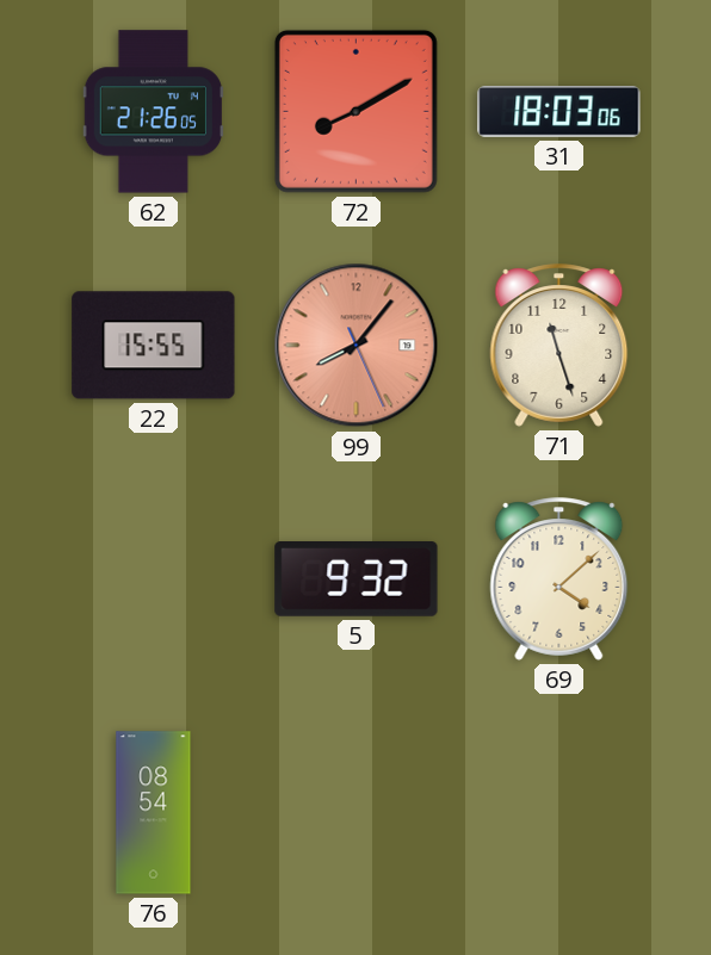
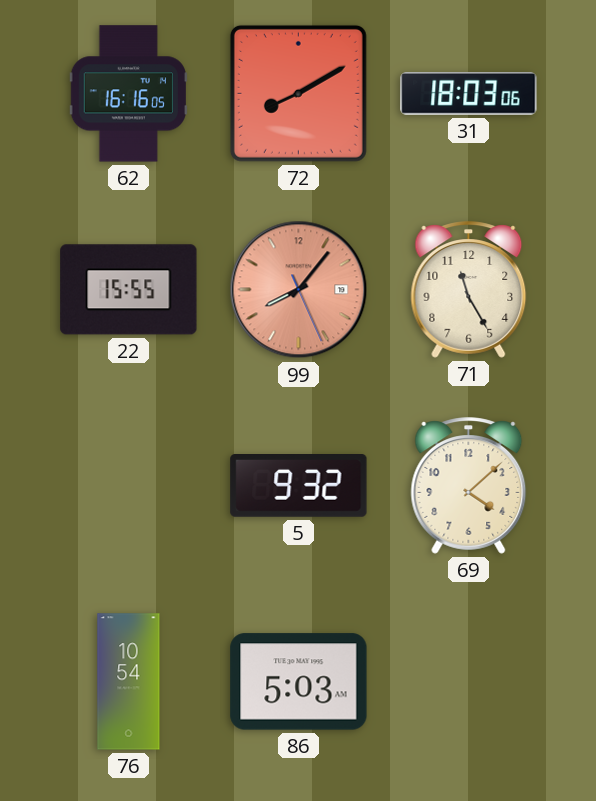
62: 21:26 -> 16:16 (128, 94)
71: 11:27 -> 11:25 (469, 290)
76: 08:54 -> 10:54 (129, 682)
86: none -> 5:03 (299, 682)
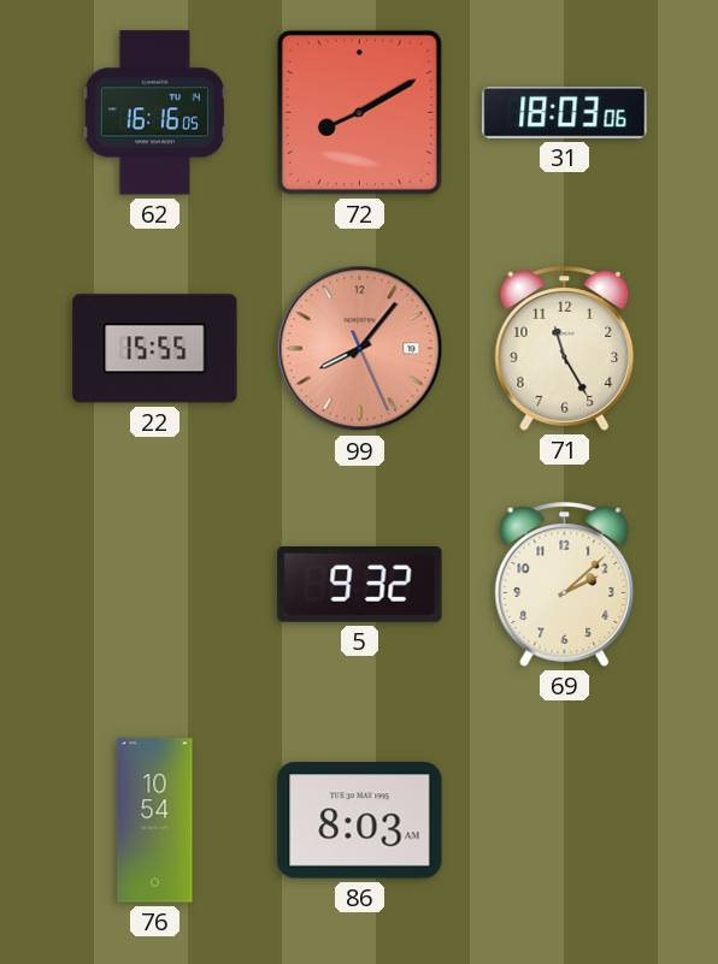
69: 4:08 -> 2:08 (565, 585)
86: 5:03 -> 8:03 (360, 821)
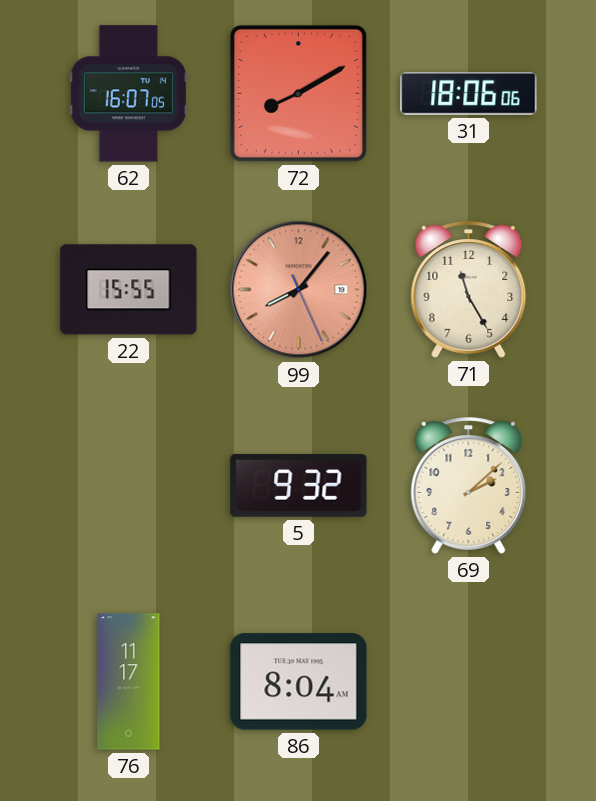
62: 16:16 -> 16:07 (128, 94)
31: 18:03 -> 18:06 (469, 94)
76: 10:54 -> 11:17 (129, 682)
86: 8:03 -> 8:04 (299, 682)
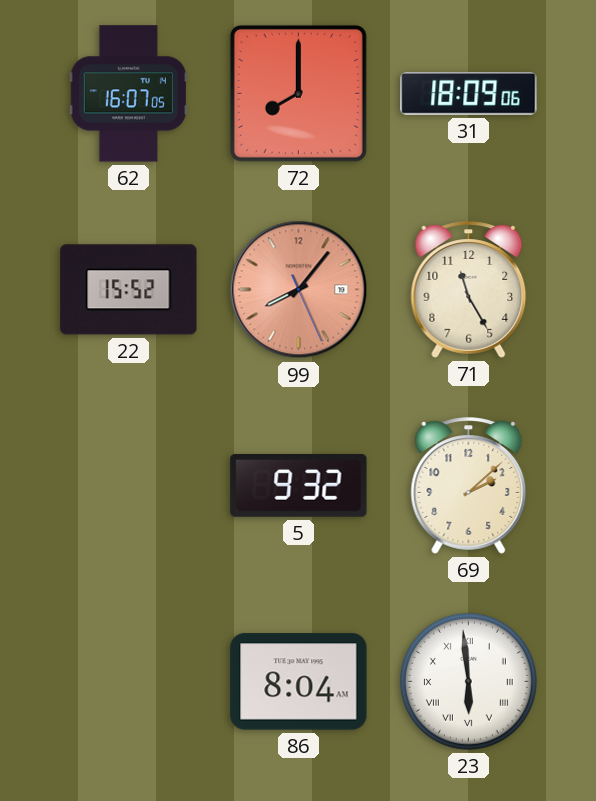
72: 8:10 -> 8:00 (298, 93)
31: 18:06 -> 18:09 (469, 94)
22: 15:55 -> 15:52 (129, 290)
76: 11:17 -> none (129, 682)
23: none -> 5:59 (468, 681)
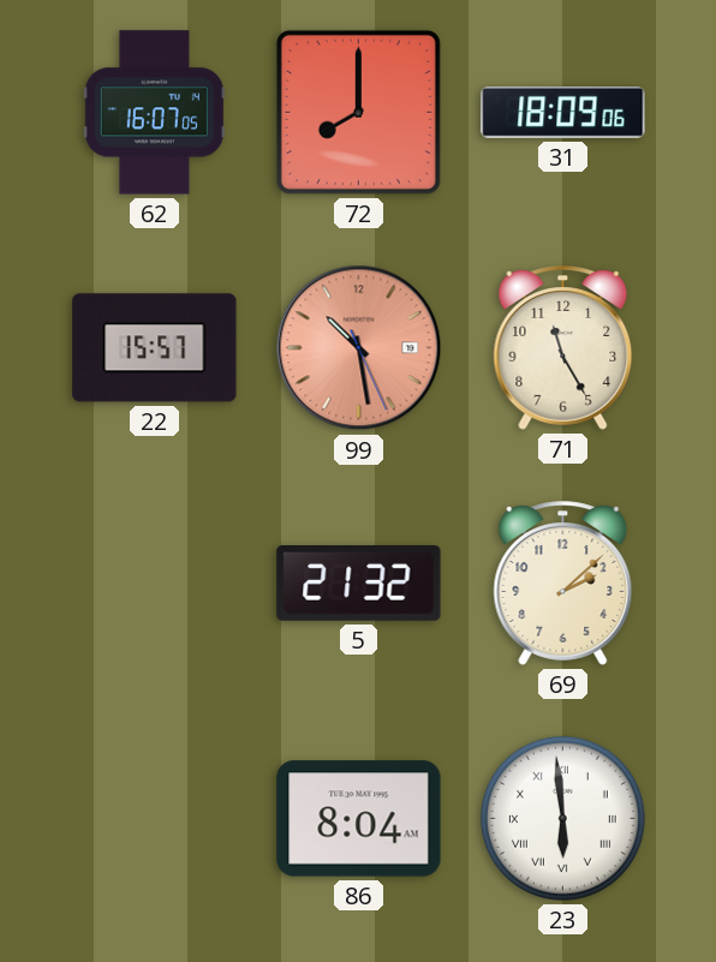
22: 15:52 -> 15:57 (155, 348)
99: 8:06 -> 10:28 (359, 348)
5: 9:32 -> 21:32 (359, 584)
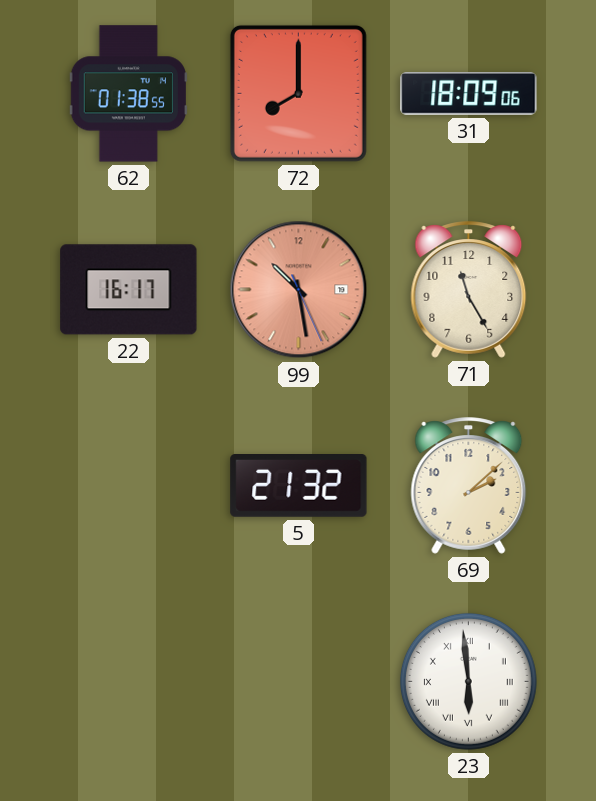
62: 16:07 -> 01:38 (128, 94)
22: 15:57 -> 16:17 (129, 290)
86: 8:04 -> none (359, 819)
